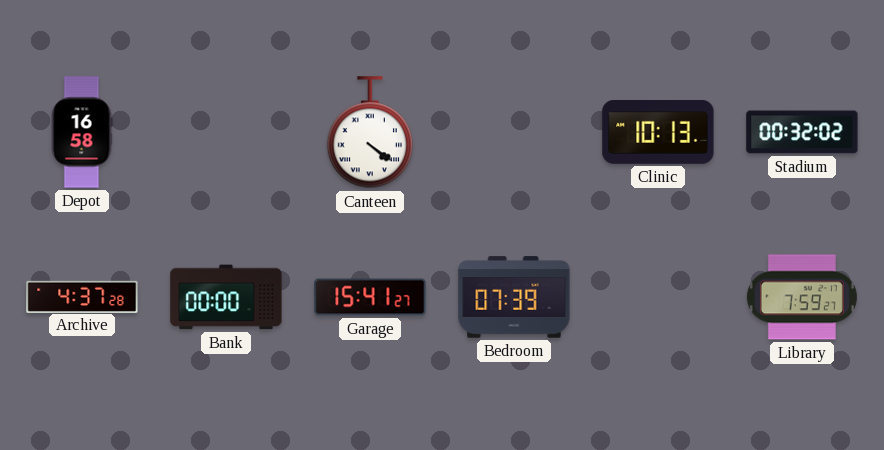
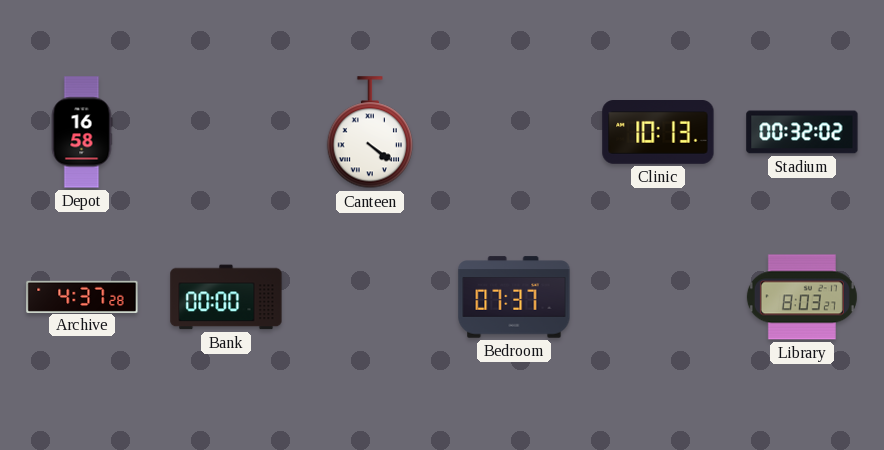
Garage: 15:41 -> none (370, 297)
Bedroom: 07:39 -> 07:37 (514, 297)
Library: 7:59 -> 8:03 (802, 297)
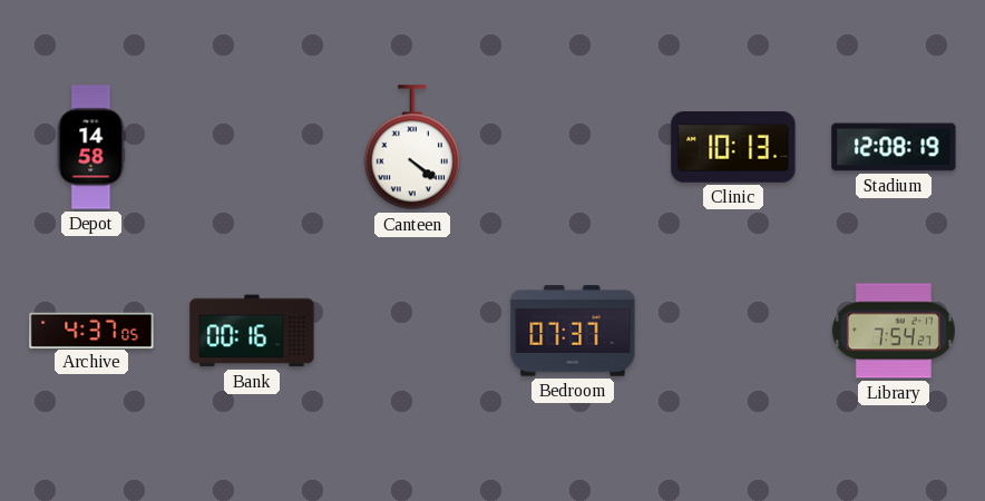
Depot: 16:58 -> 14:58 (91, 147)
Stadium: 00:32 -> 12:08 (894, 147)
Archive: 4:37:28 -> 4:37:05 (91, 330)
Bank: 00:00 -> 00:16 (252, 331)
Library: 8:03 -> 7:54 (894, 331)
